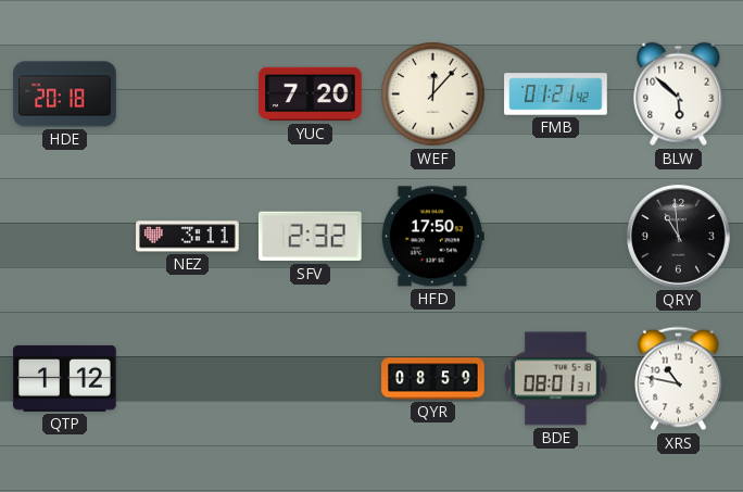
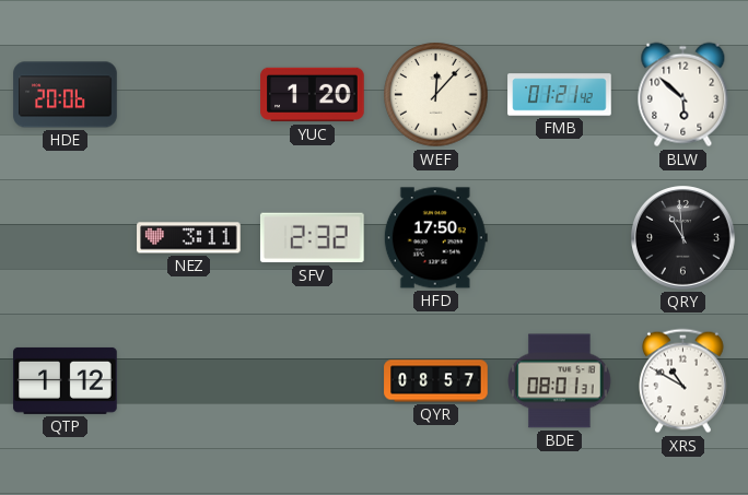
HDE: 20:18 -> 20:06 (66, 95)
YUC: 7:20 -> 1:20 (313, 95)
QYR: 08:59 -> 08:57 (436, 381)
XRS: 10:47 -> 10:50 (683, 381)
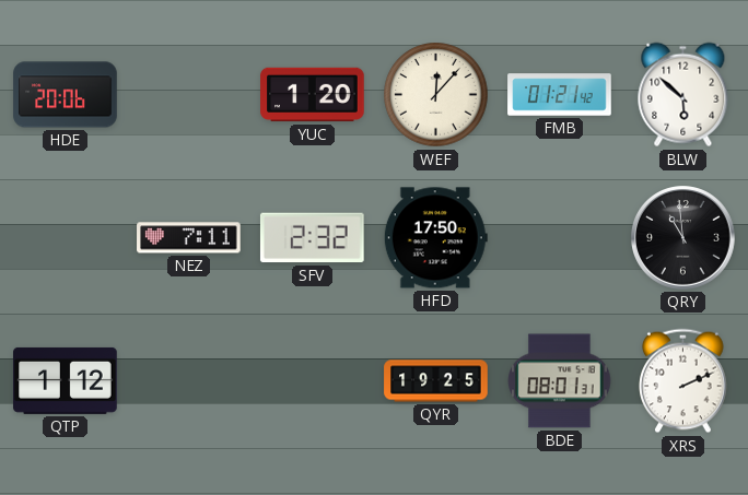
NEZ: 3:11 -> 7:11 (189, 238)
QYR: 08:57 -> 19:25 (436, 381)
XRS: 10:50 -> 2:11 (683, 381)
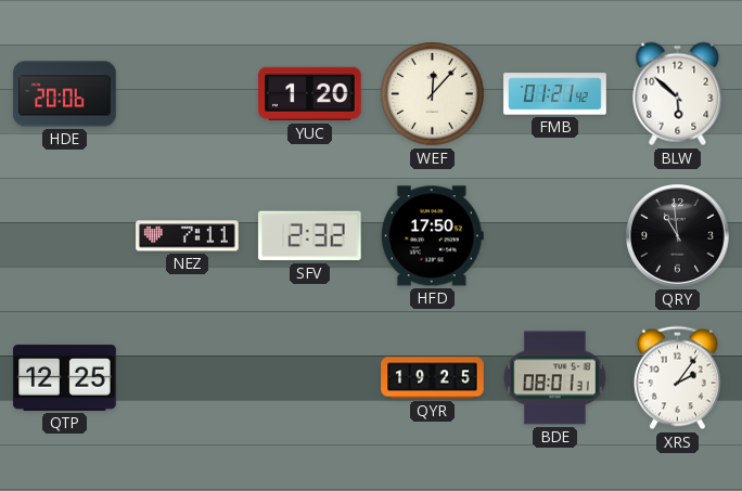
QTP: 1:12 -> 12:25 (65, 377)
XRS: 2:11 -> 2:06 (678, 378)
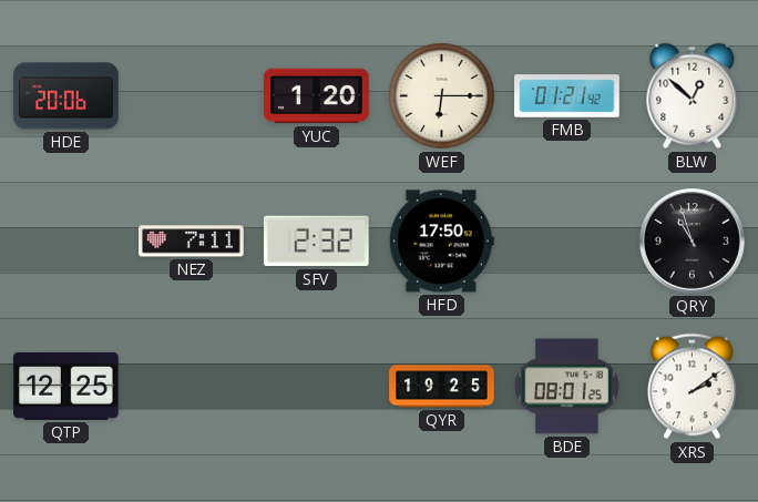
WEF: 12:07 -> 6:15 (442, 96)
BLW: 5:52 -> 12:52 (693, 96)
QRY: 10:59 -> 10:57 (693, 242)
BDE: 08:01:31 -> 08:01:25 (567, 387)
XRS: 2:06 -> 2:09 (693, 387)
